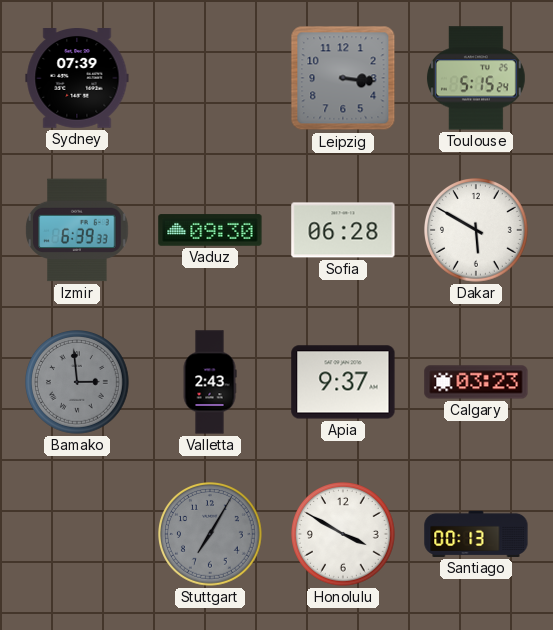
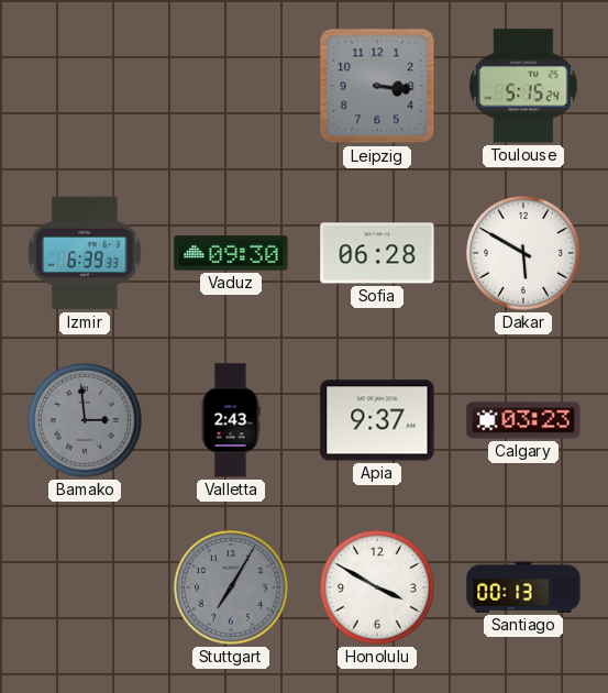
Sydney: 07:39 -> none (77, 78)
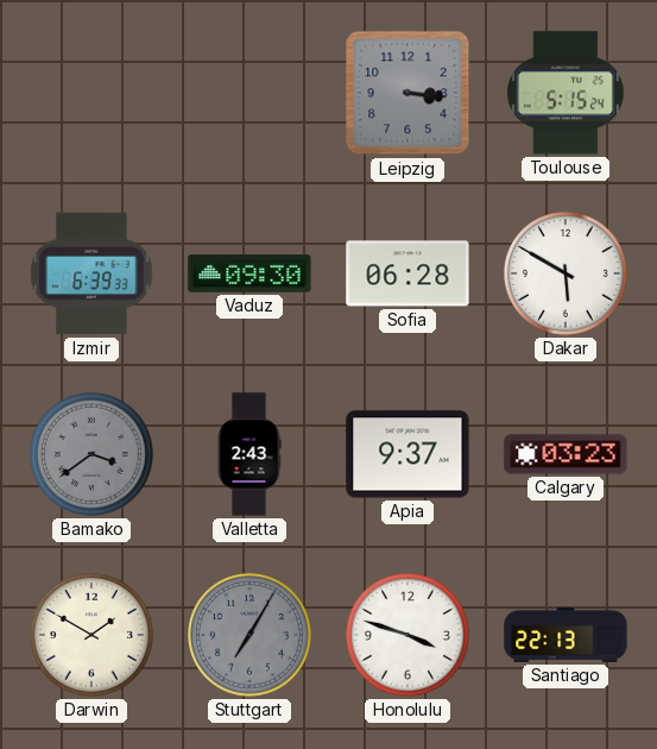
Bamako: 2:59 -> 3:39 (93, 455)
Darwin: none -> 1:50 (93, 636)
Honolulu: 3:50 -> 3:48 (409, 636)
Santiago: 00:13 -> 22:13 (566, 635)
